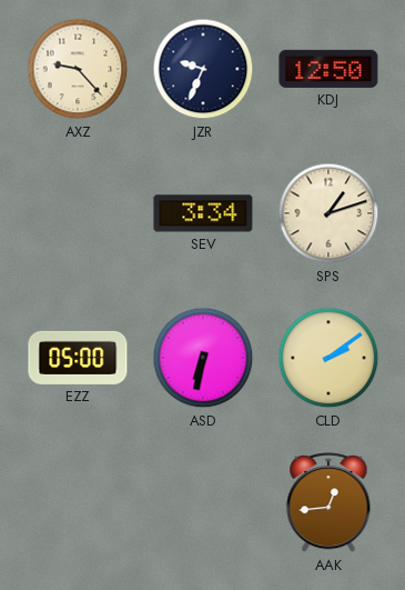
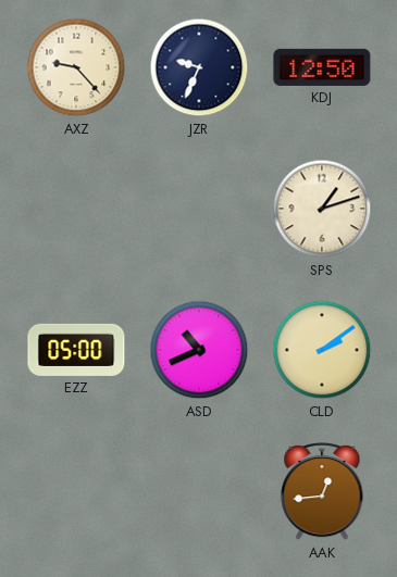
SEV: 3:34 -> none (203, 213)
ASD: 6:32 -> 10:41 (199, 350)
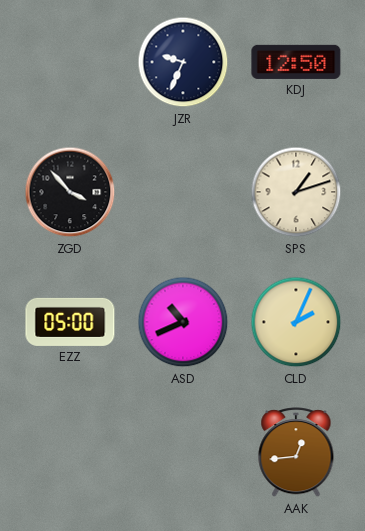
AXZ: 9:23 -> none (76, 67)
ZGD: none -> 3:53 (70, 192)
CLD: 2:09 -> 2:04 (296, 322)
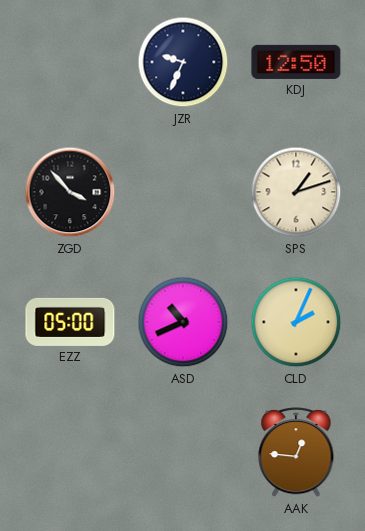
AAK: 12:44 -> 12:46 (296, 453)
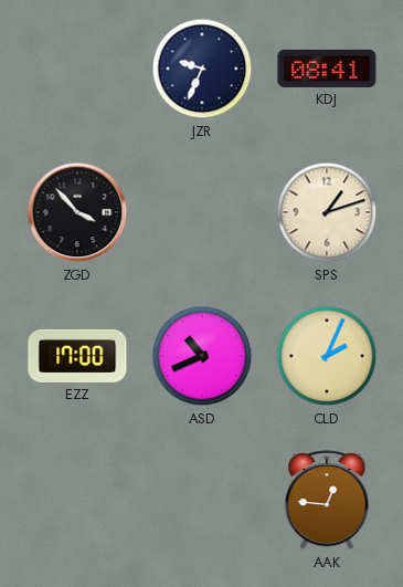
KDJ: 12:50 -> 08:41 (327, 69)
EZZ: 05:00 -> 17:00 (77, 356)
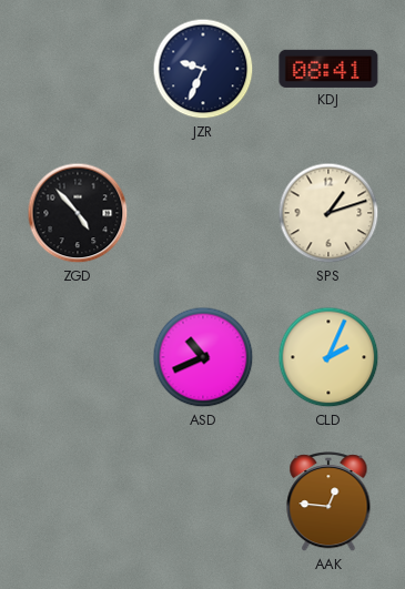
ZGD: 3:53 -> 4:53 (78, 213)
EZZ: 17:00 -> none (77, 356)
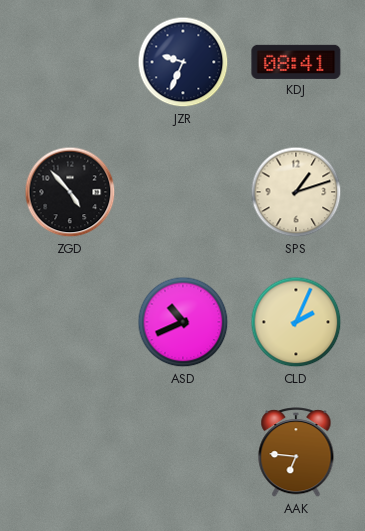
AAK: 12:46 -> 6:46 (296, 453)
